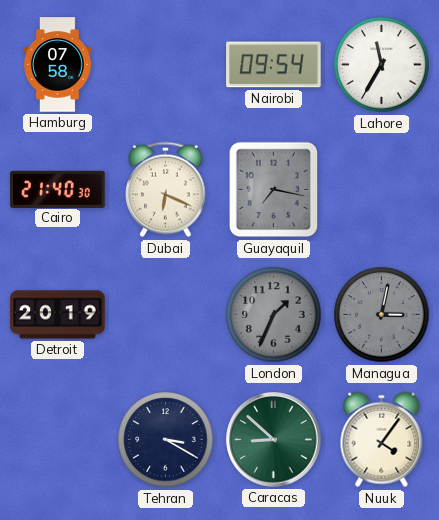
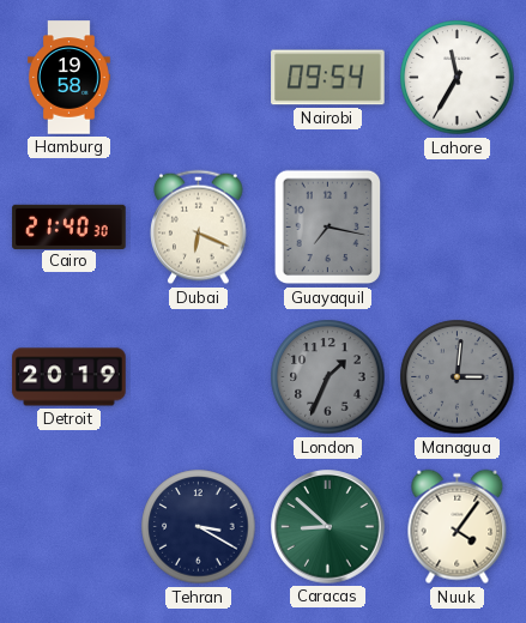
Hamburg: 07:58 -> 19:58 (69, 78)
Managua: 3:02 -> 3:01 (458, 377)
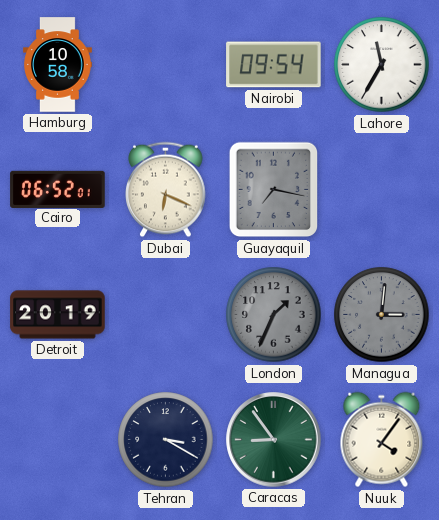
Hamburg: 19:58 -> 10:58 (58, 65)
Cairo: 21:40 -> 06:52 (58, 189)
Caracas: 8:52 -> 8:54 (274, 440)
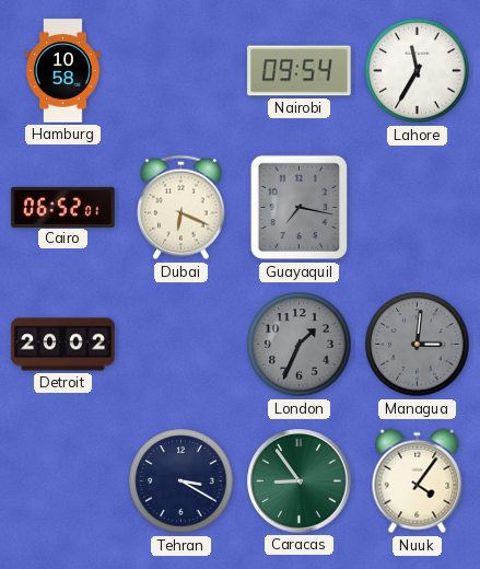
Detroit: 20:19 -> 20:02 (63, 345)
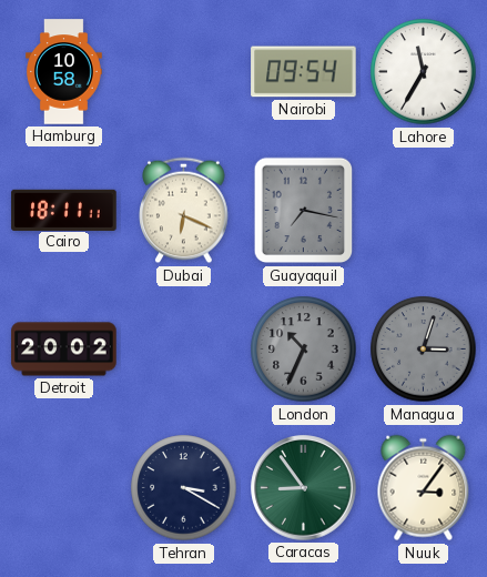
Cairo: 06:52 -> 18:11 (64, 210)
London: 1:34 -> 10:34 (304, 350)
Managua: 3:01 -> 3:03 (424, 350)
Nuuk: 4:06 -> 3:06 (424, 488)
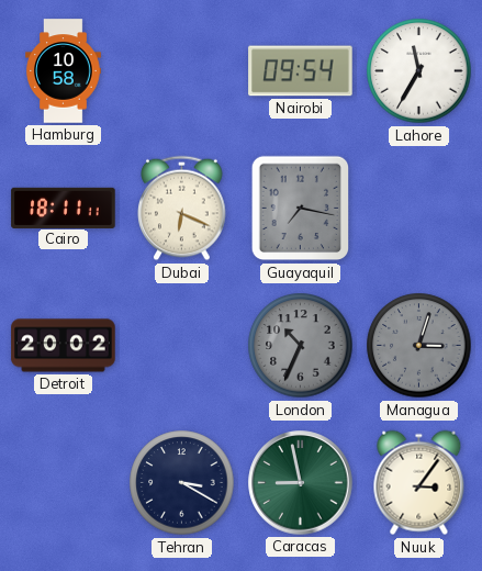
Caracas: 8:54 -> 8:58 (301, 483)
